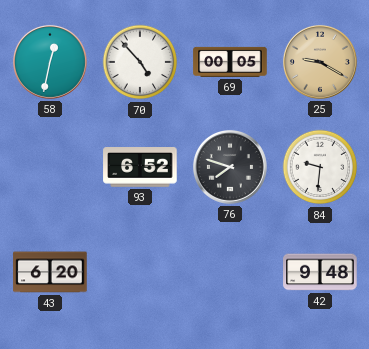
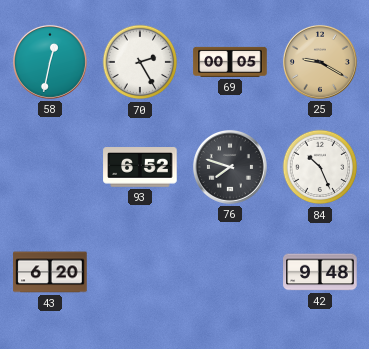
70: 4:53 -> 2:25 (140, 62)
84: 9:31 -> 10:26 (320, 167)
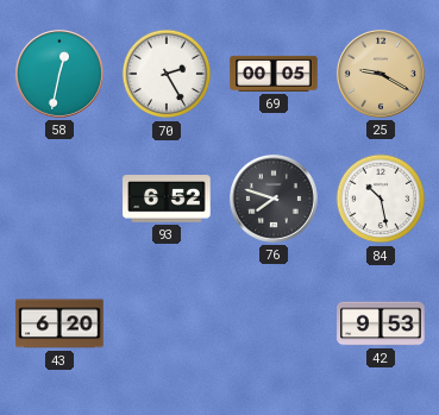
84: 10:26 -> 10:28 (381, 199)
42: 9:48 -> 9:53 (381, 323)
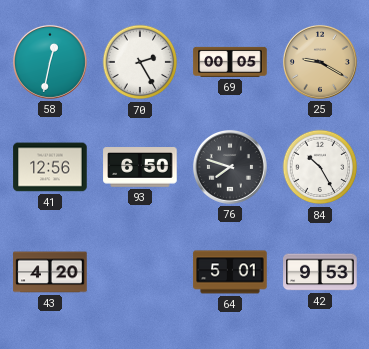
41: none -> 12:56 (50, 167)
93: 6:52 -> 6:50 (140, 168)
84: 10:28 -> 10:25 (320, 167)
43: 6:20 -> 4:20 (50, 272)
64: none -> 5:01 (230, 272)
